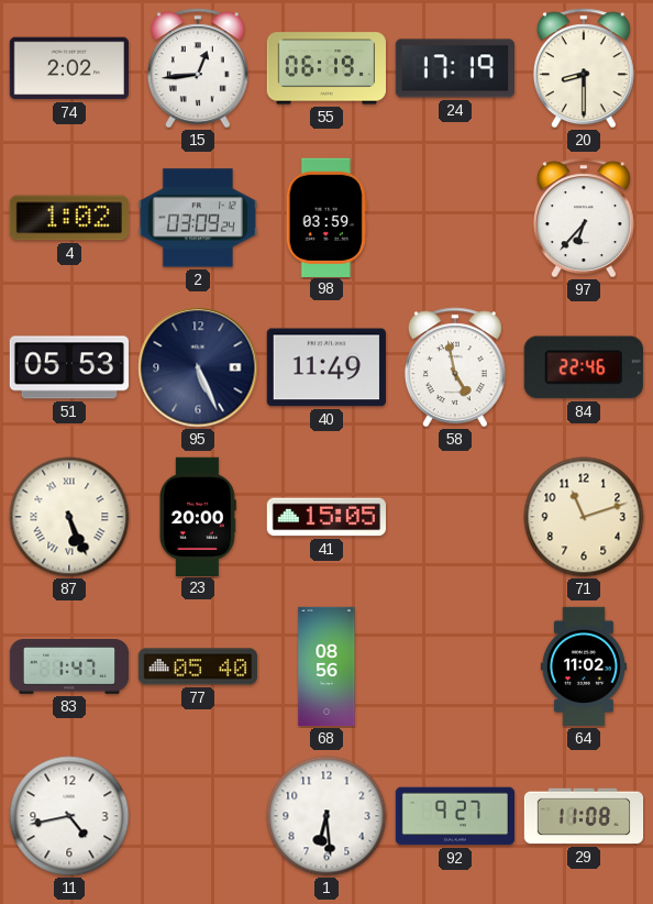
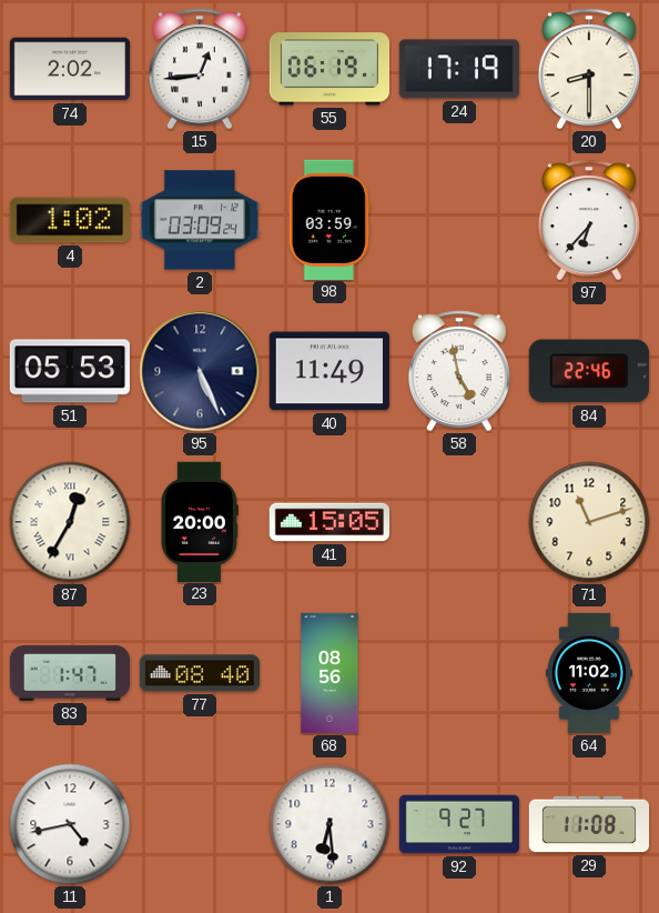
87: 5:26 -> 12:35 (70, 522)
77: 05:40 -> 08:40 (199, 673)
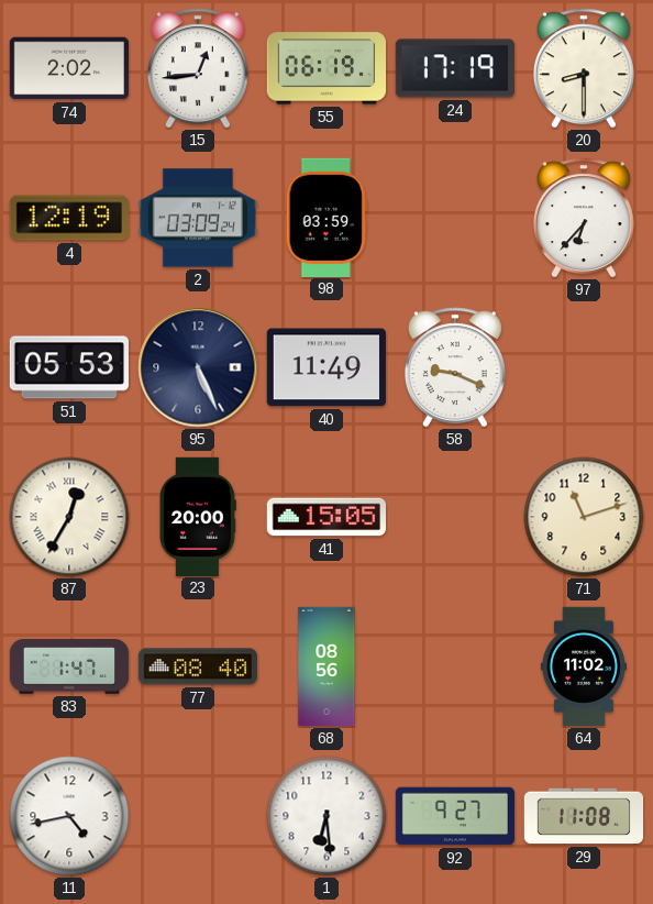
4: 1:02 -> 12:19 (69, 218)
58: 4:58 -> 9:19 (455, 367)
84: 22:46 -> none (589, 371)
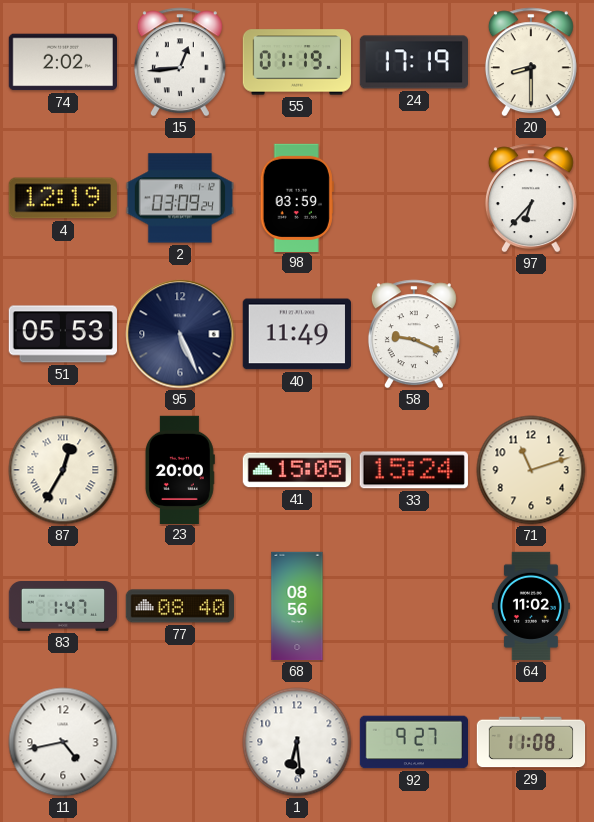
55: 06:19 -> 01:19 (296, 62)
33: none -> 15:24 (414, 470)
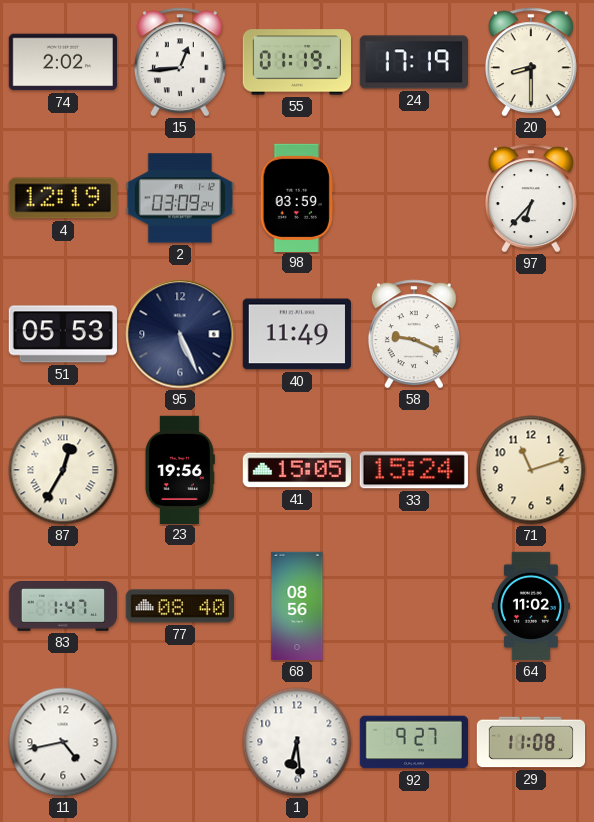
23: 20:00 -> 19:56 (179, 469)
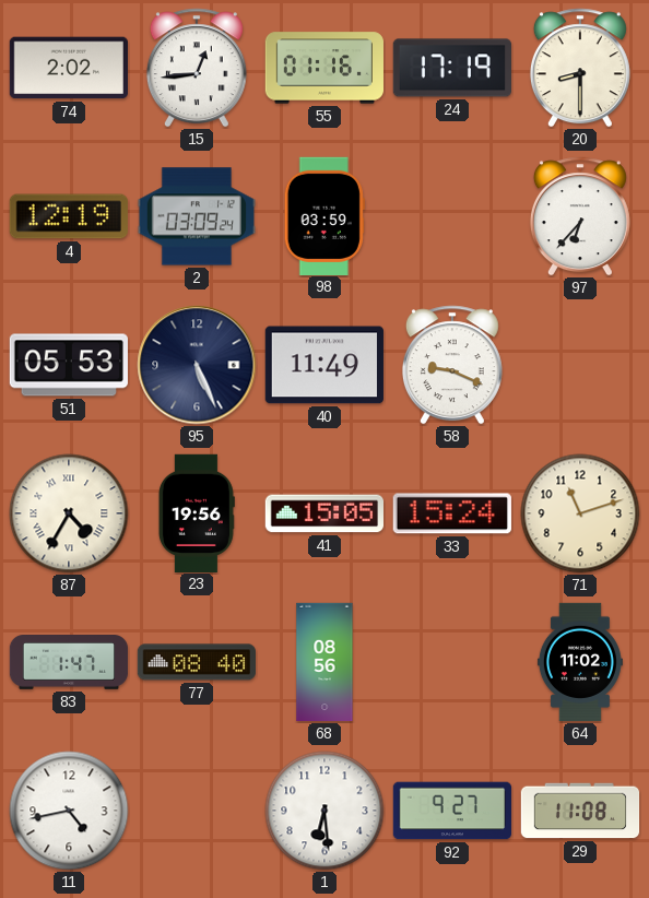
55: 01:19 -> 01:16 (323, 68)
87: 12:35 -> 4:35 (69, 513)
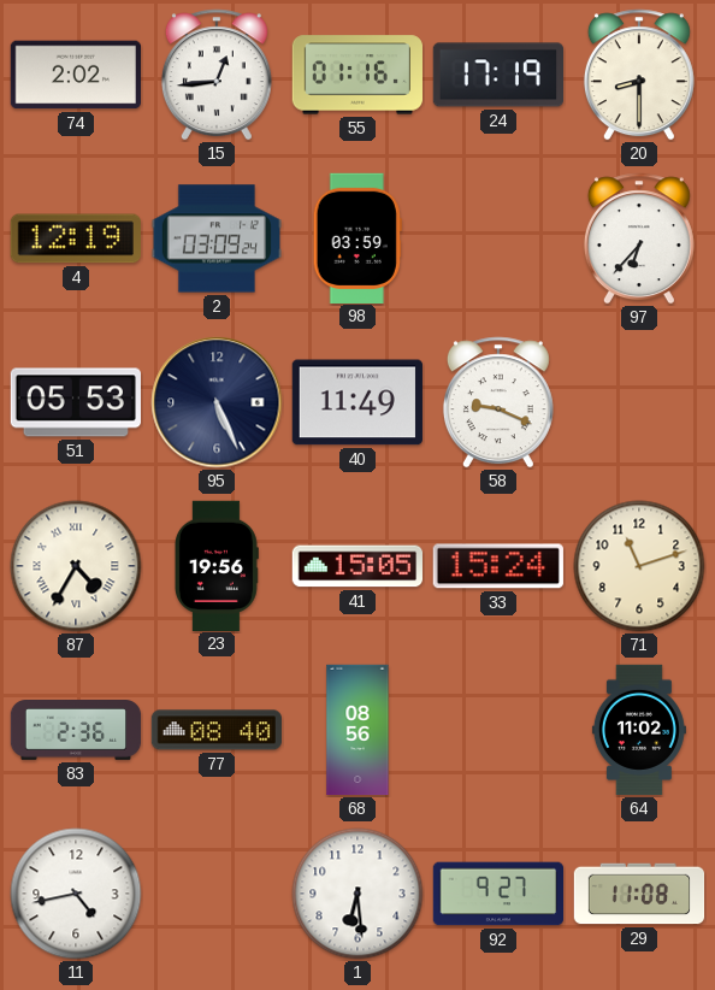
83: 1:47 -> 2:36 (76, 731)
